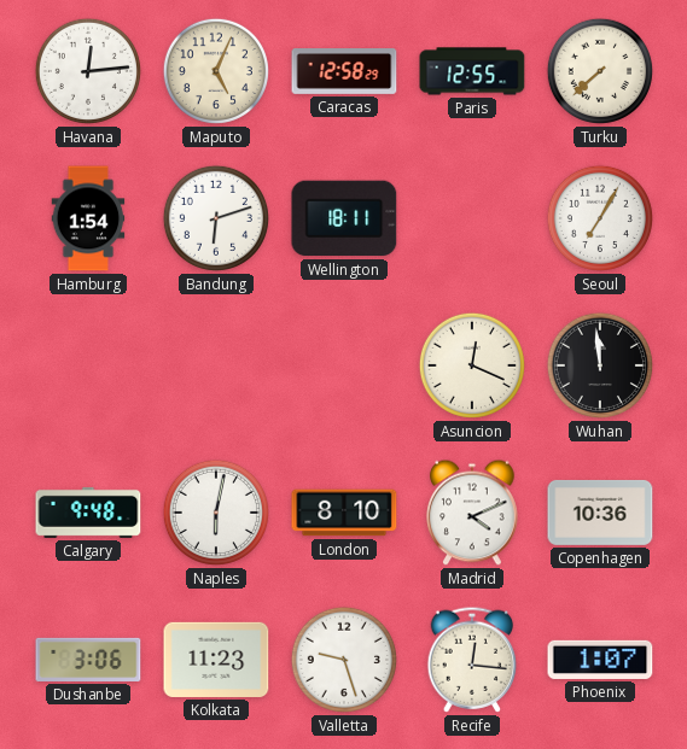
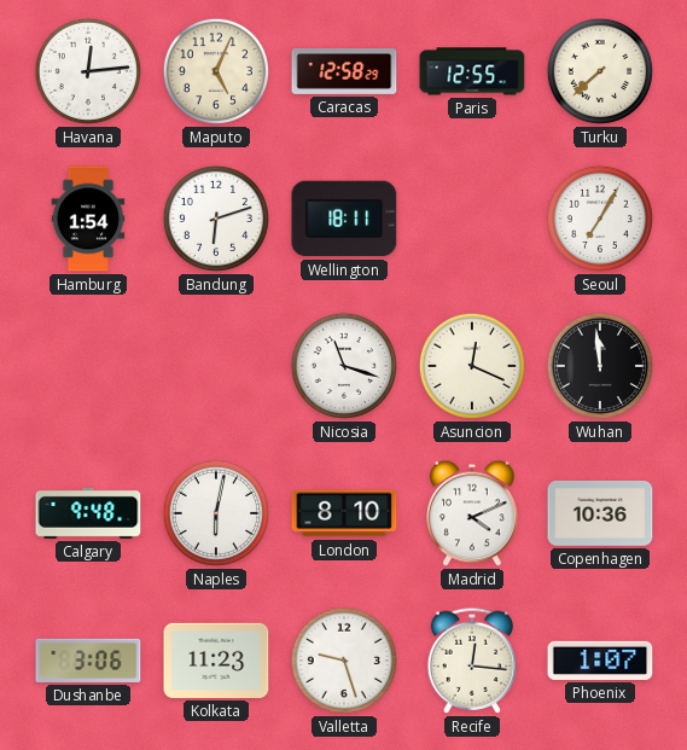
Nicosia: none -> 11:18 (344, 366)
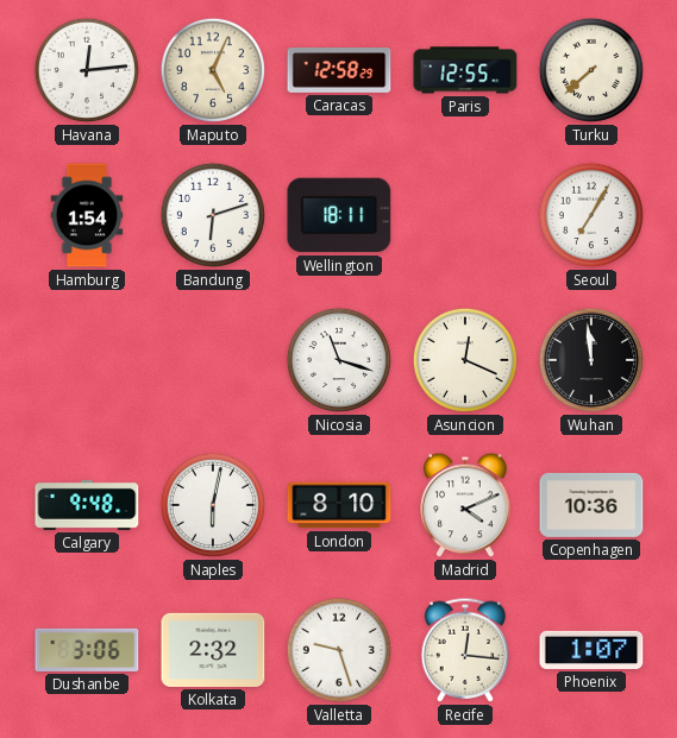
Kolkata: 11:23 -> 2:32 (213, 650)
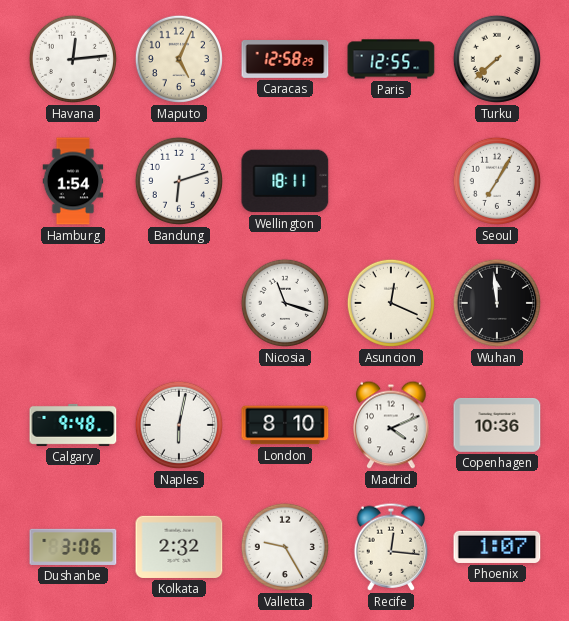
Valletta: 9:27 -> 9:25 (285, 547)
